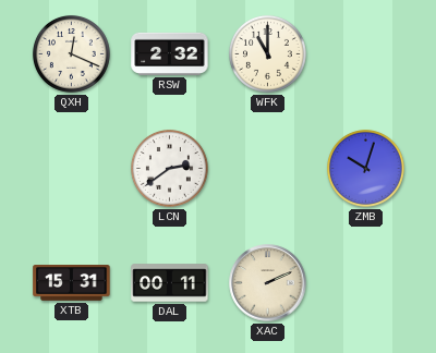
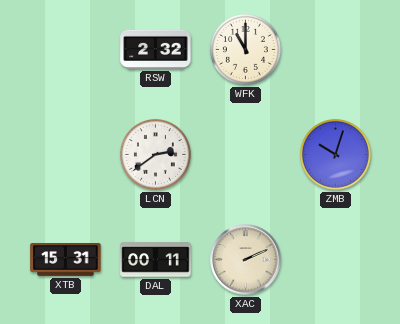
QXH: 12:19 -> none (71, 53)
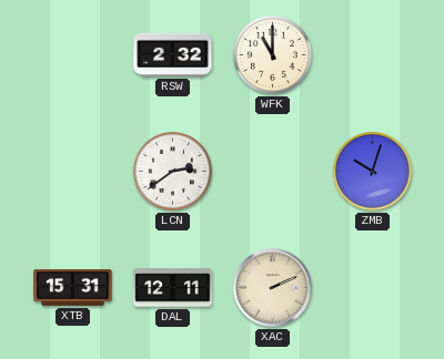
DAL: 00:11 -> 12:11 (173, 288)
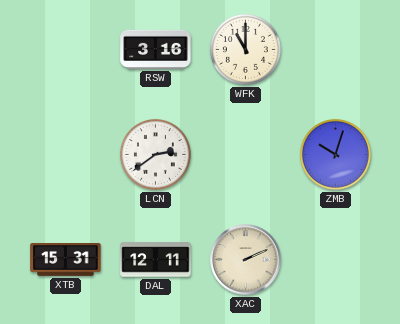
RSW: 2:32 -> 3:16 (156, 49)
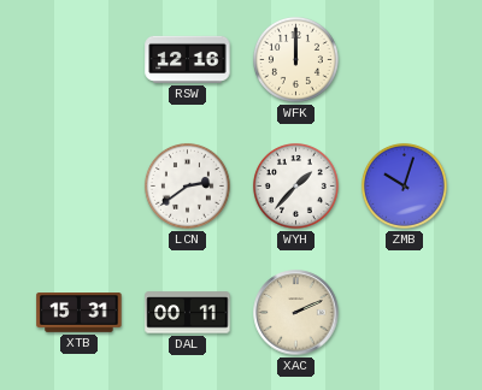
RSW: 3:16 -> 12:16 (188, 59)
WFK: 11:00 -> 12:00 (295, 59)
WYH: none -> 1:37 (295, 185)
DAL: 12:11 -> 00:11 (188, 313)
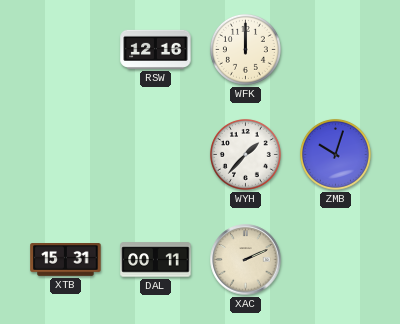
LCN: 2:39 -> none (187, 185)
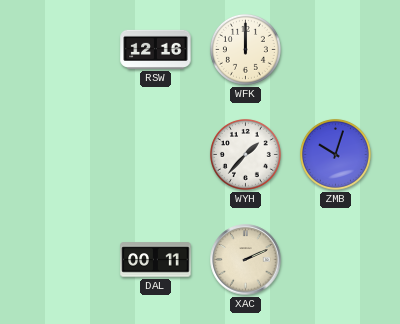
XTB: 15:31 -> none (66, 260)
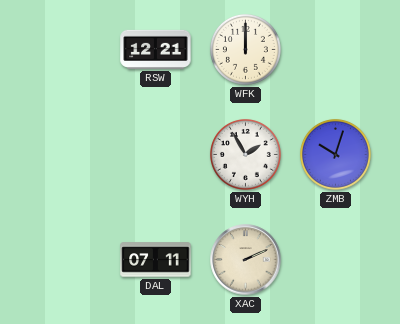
RSW: 12:16 -> 12:21 (156, 49)
WYH: 1:37 -> 1:55 (245, 154)
DAL: 00:11 -> 07:11 (156, 260)
